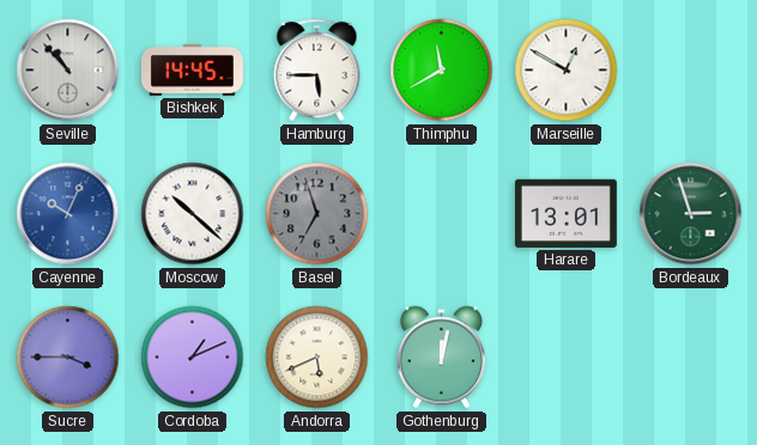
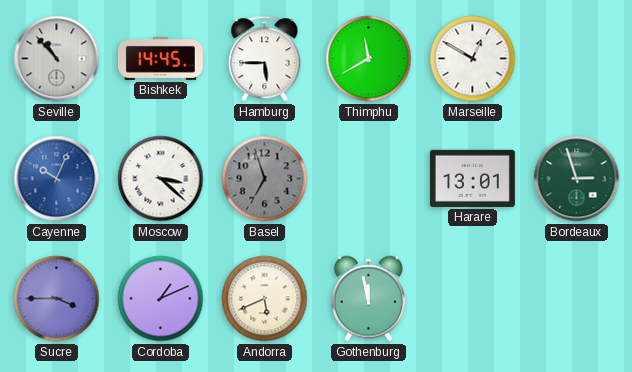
Moscow: 10:22 -> 3:22 (161, 179)
Gothenburg: 12:02 -> 11:58 (368, 299)
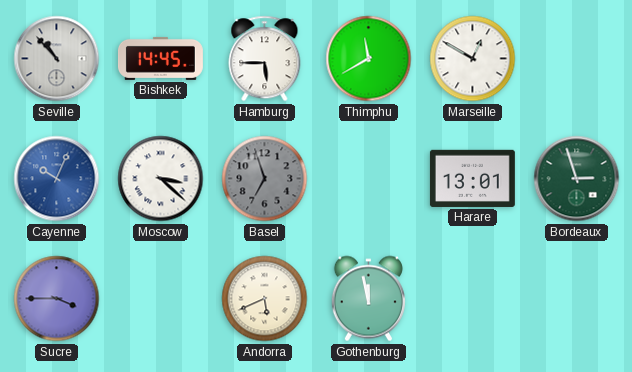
Cordoba: 1:11 -> none (161, 299)
